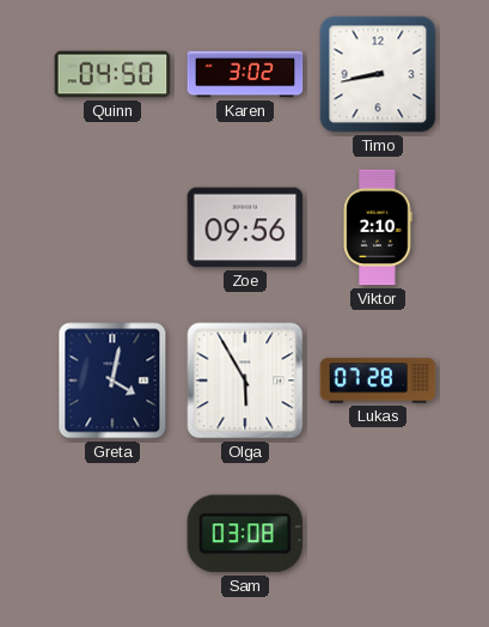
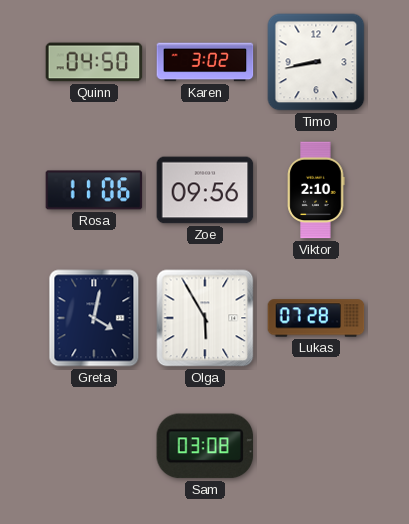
Rosa: none -> 11:06 (94, 190)
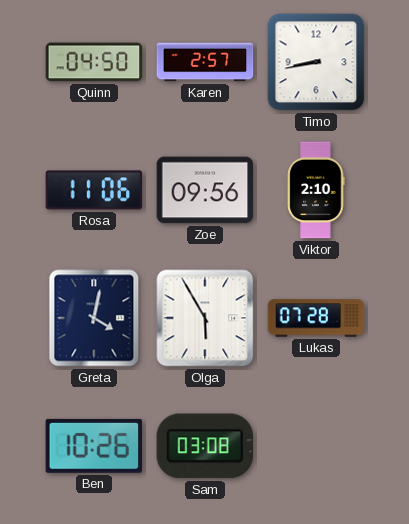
Karen: 3:02 -> 2:57 (205, 62)
Ben: none -> 10:26 (94, 446)
